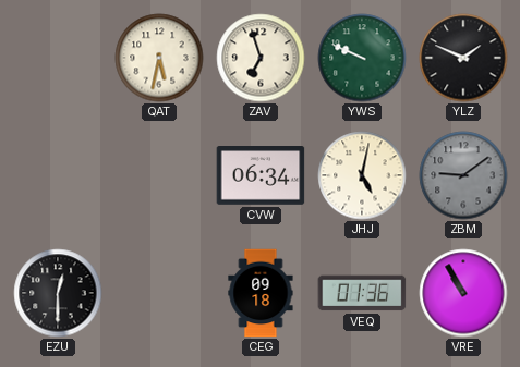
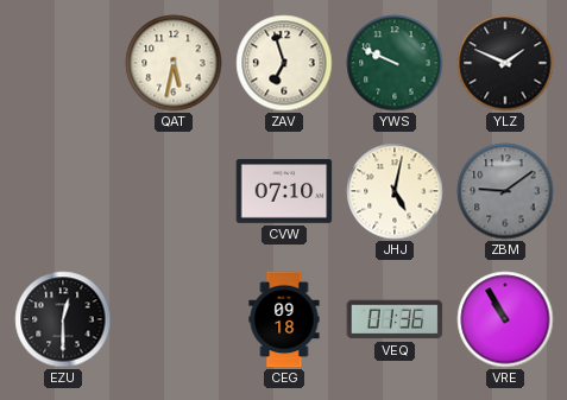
CVW: 06:34 -> 07:10 (284, 192)
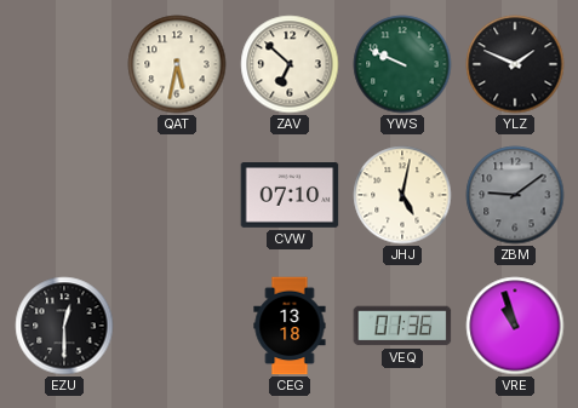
ZAV: 6:57 -> 6:52 (290, 64)
CEG: 09:18 -> 13:18 (290, 326)
VRE: 10:55 -> 10:57 (515, 326)
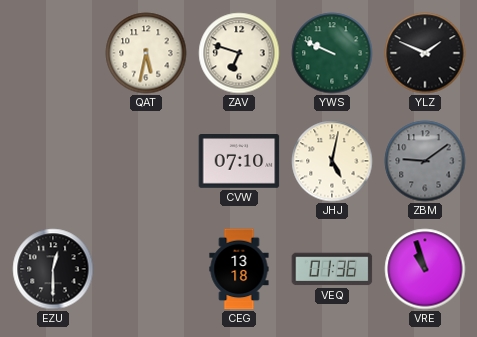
ZAV: 6:52 -> 6:48 (239, 53)
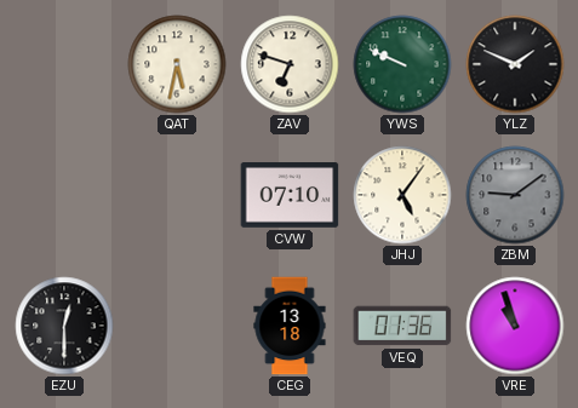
JHJ: 5:02 -> 5:06 (402, 195)
